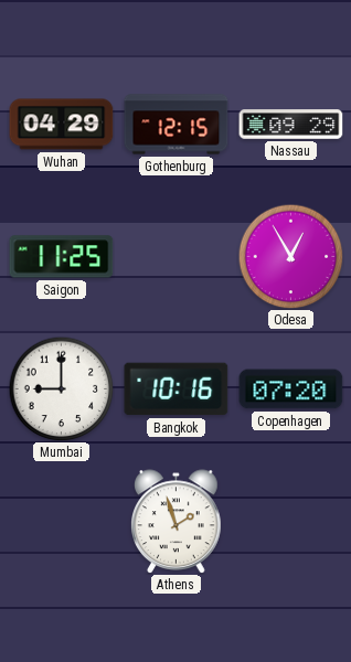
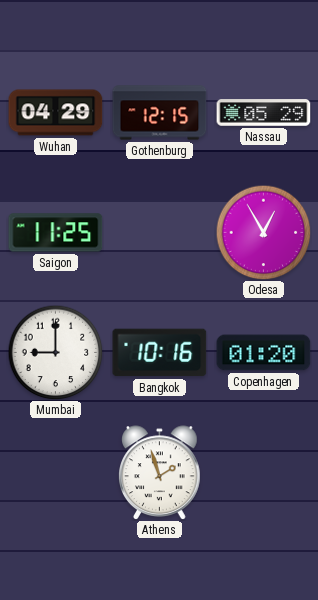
Nassau: 09:29 -> 05:29 (264, 113)
Copenhagen: 07:20 -> 01:20 (264, 353)
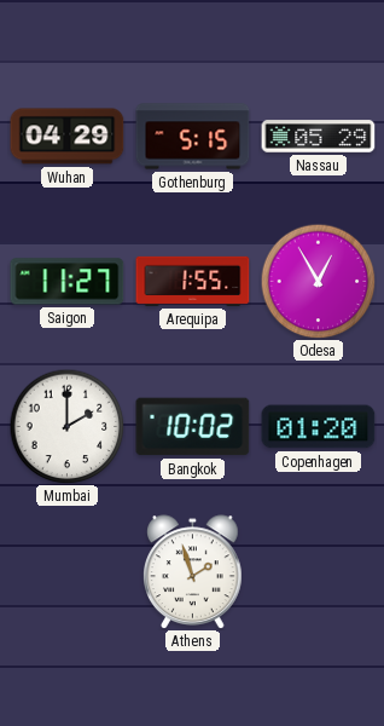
Gothenburg: 12:15 -> 5:15 (193, 137)
Saigon: 11:25 -> 11:27 (68, 282)
Arequipa: none -> 1:55 (193, 281)
Mumbai: 9:00 -> 2:00 (66, 426)
Bangkok: 10:16 -> 10:02 (193, 427)
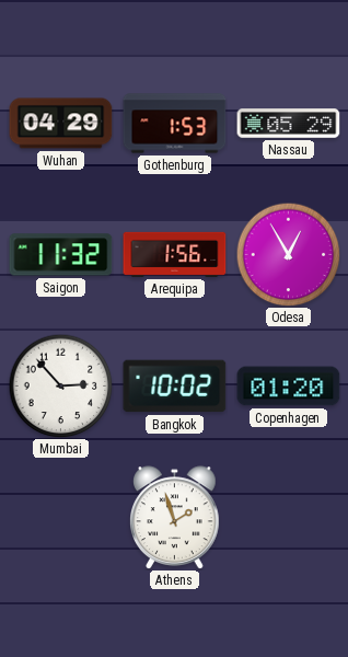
Gothenburg: 5:15 -> 1:53 (175, 124)
Saigon: 11:27 -> 11:32 (61, 255)
Arequipa: 1:55 -> 1:56 (175, 254)
Mumbai: 2:00 -> 2:53 (60, 385)
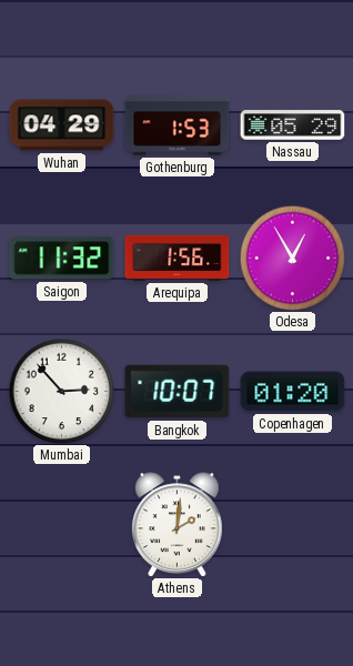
Bangkok: 10:02 -> 10:07 (178, 392)
Athens: 1:57 -> 2:01 (178, 524)
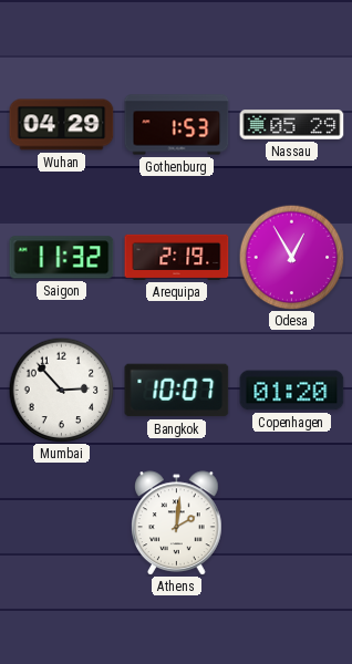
Arequipa: 1:56 -> 2:19 (177, 257)
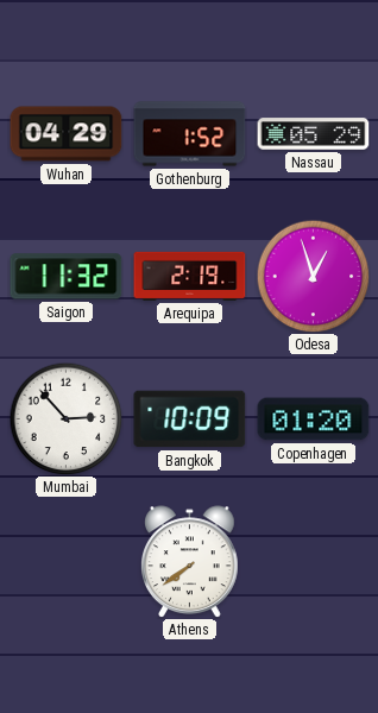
Gothenburg: 1:53 -> 1:52 (190, 134)
Odesa: 12:55 -> 12:57 (313, 276)
Bangkok: 10:07 -> 10:09 (190, 419)
Athens: 2:01 -> 7:39 (190, 561)
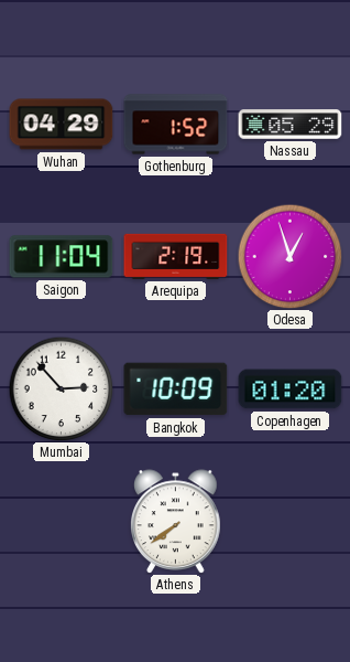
Saigon: 11:32 -> 11:04 (62, 257)
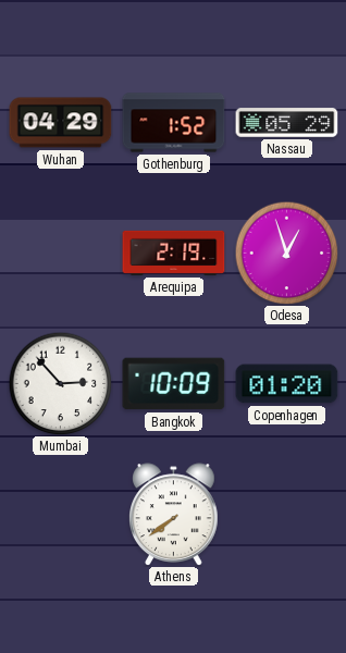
Saigon: 11:04 -> none (62, 257)
